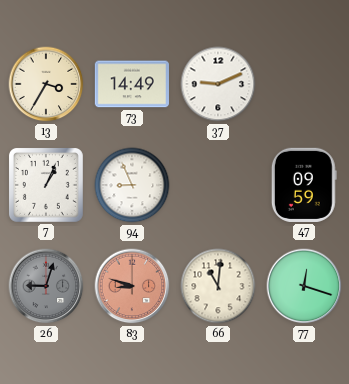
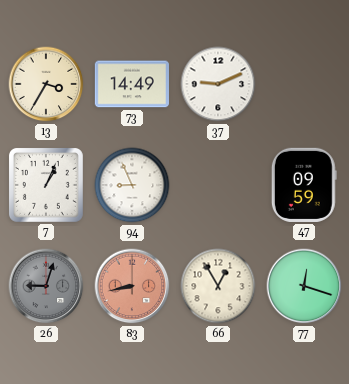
83: 8:48 -> 8:43 (132, 286)
66: 11:01 -> 12:55 (218, 286)
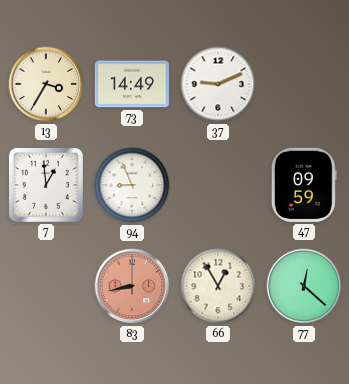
7: 1:04 -> 12:59 (46, 185)
26: 9:03 -> none (46, 286)
77: 12:18 -> 12:22 (304, 286)
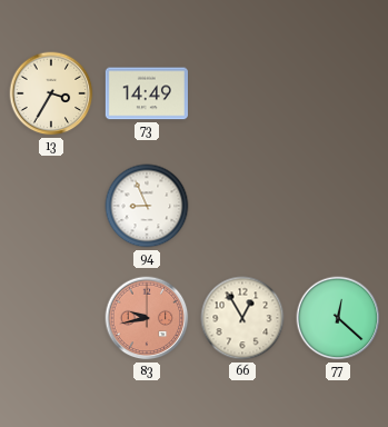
37: 9:11 -> none (218, 84)
7: 12:59 -> none (46, 185)
47: 09:59 -> none (304, 185)
83: 8:43 -> 9:43 (147, 318)
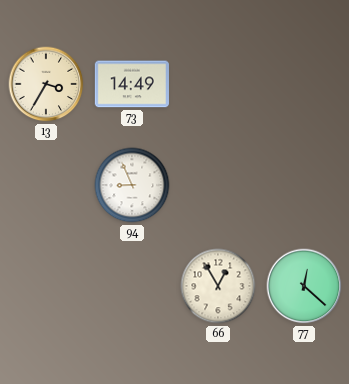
83: 9:43 -> none (147, 318)
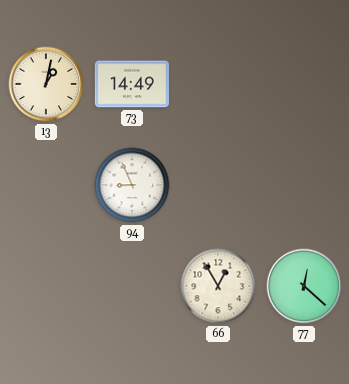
13: 3:35 -> 1:02 (46, 84)
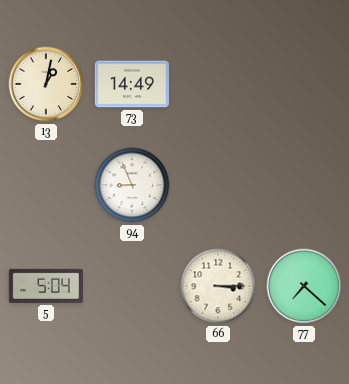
5: none -> 5:04 (46, 286)
66: 12:55 -> 3:15 (218, 286)
77: 12:22 -> 7:22 (304, 286)
